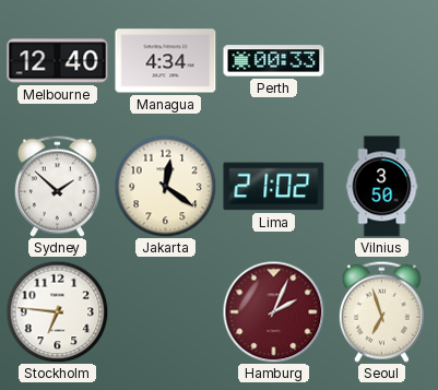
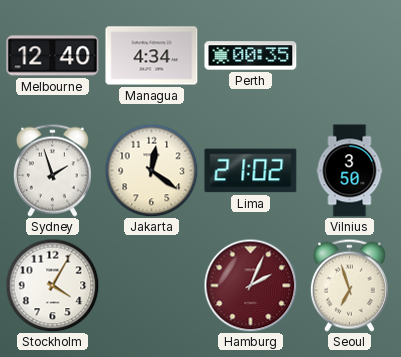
Perth: 00:33 -> 00:35 (251, 56)
Sydney: 1:52 -> 1:57 (52, 170)
Stockholm: 6:46 -> 4:05 (52, 285)
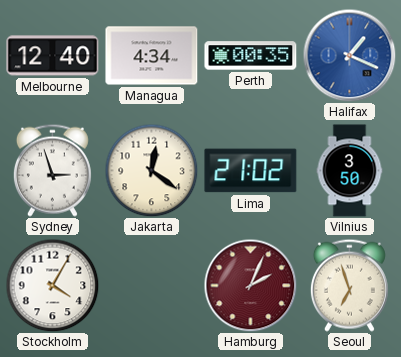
Halifax: none -> 1:19 (349, 55)
Sydney: 1:57 -> 2:57 (52, 170)
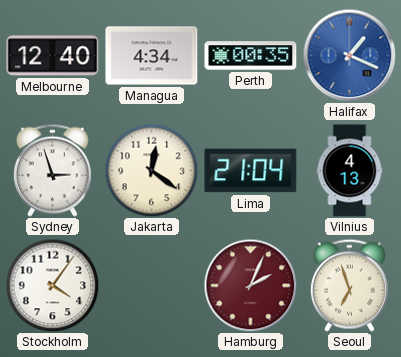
Lima: 21:02 -> 21:04 (251, 171)
Vilnius: 3:50 -> 4:13 (350, 171)
Stockholm: 4:05 -> 4:06 (52, 285)
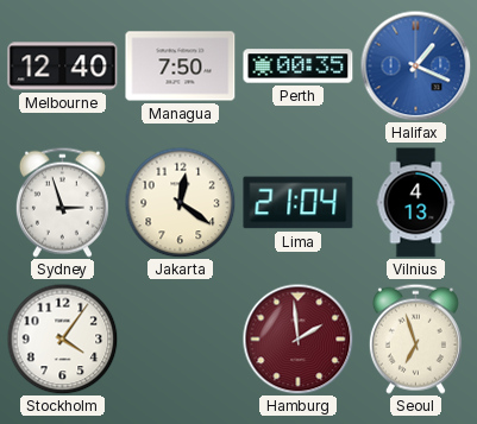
Managua: 4:34 -> 7:50 (181, 67)
Hamburg: 2:04 -> 1:59 (297, 338)
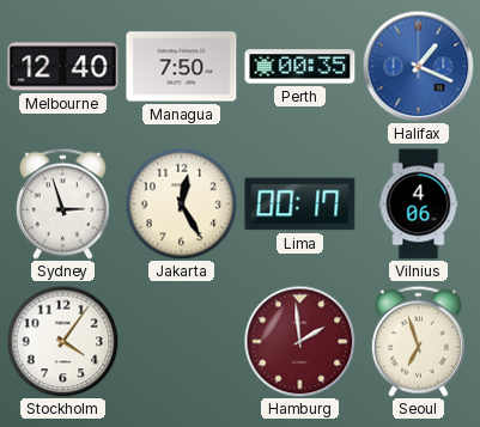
Jakarta: 12:21 -> 12:25 (181, 203)
Lima: 21:04 -> 00:17 (300, 205)
Vilnius: 4:13 -> 4:06 (419, 205)
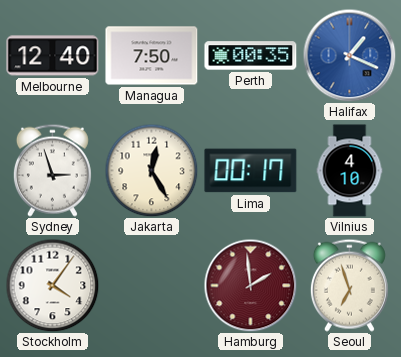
Vilnius: 4:06 -> 4:10 (350, 171)
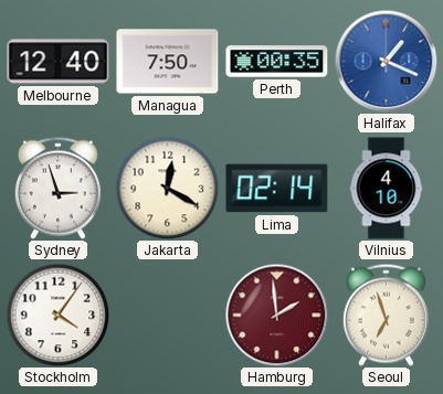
Jakarta: 12:25 -> 12:20 (167, 188)
Lima: 00:17 -> 02:14 (277, 189)
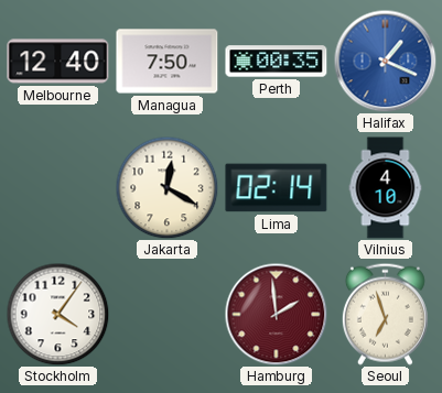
Sydney: 2:57 -> none (57, 188)
